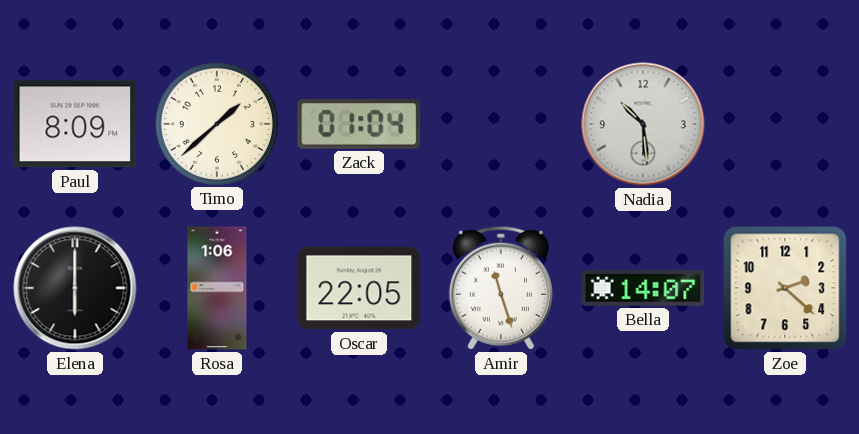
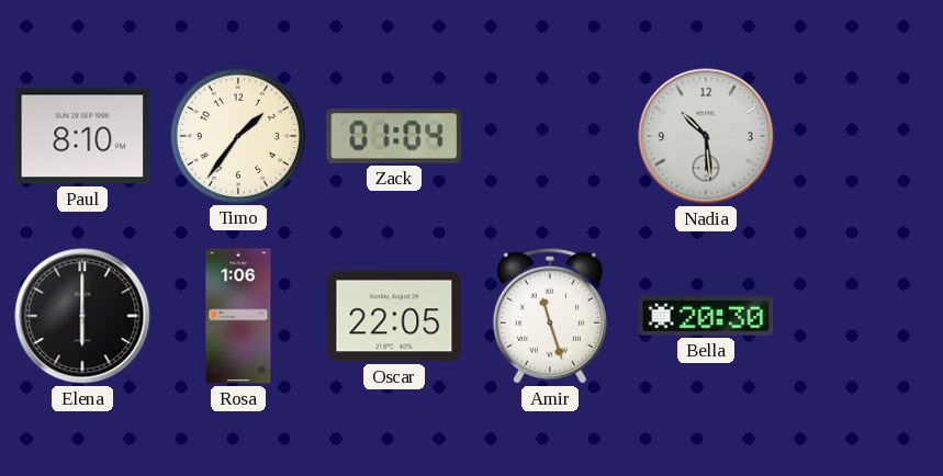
Paul: 8:09 -> 8:10 (82, 136)
Timo: 1:38 -> 1:36 (237, 135)
Bella: 14:07 -> 20:30 (706, 316)
Zoe: 2:22 -> none (785, 288)
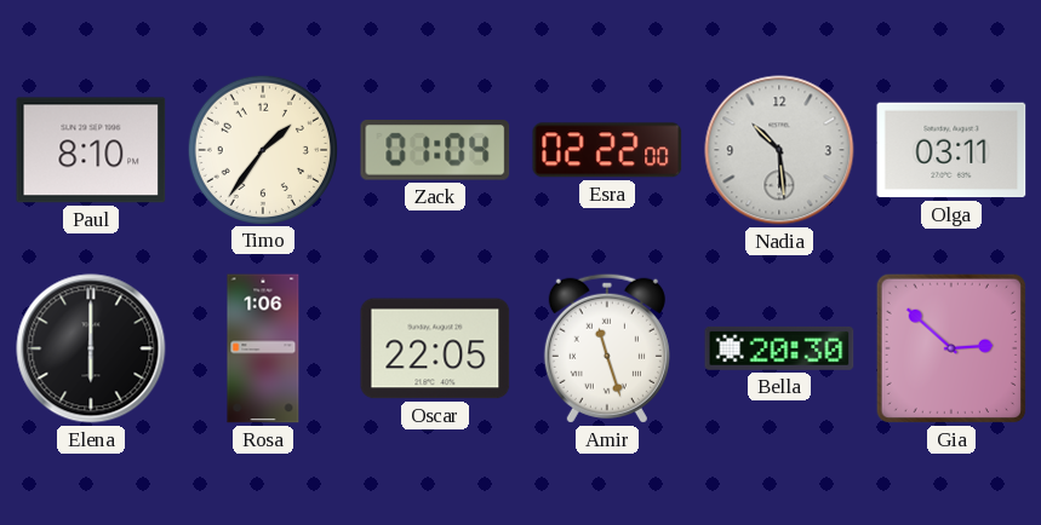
Esra: none -> 02:22 (607, 150)
Olga: none -> 03:11 (951, 150)
Gia: none -> 2:52 (951, 348)
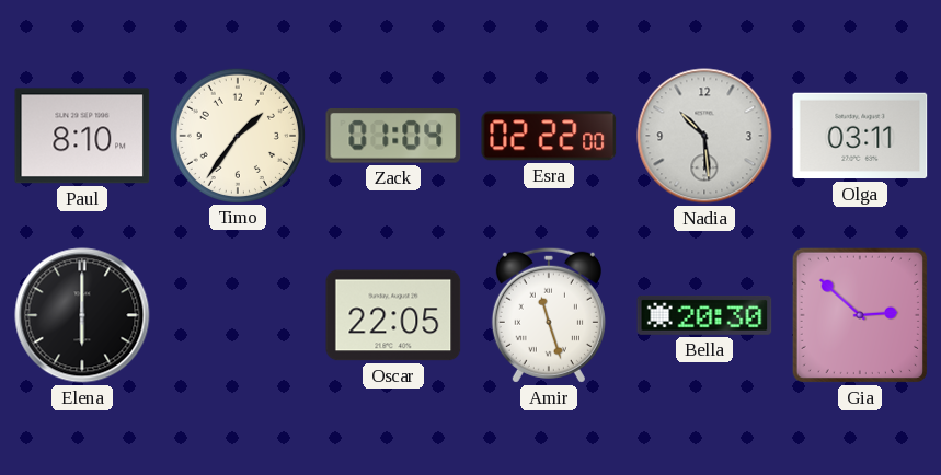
Rosa: 1:06 -> none (263, 348)
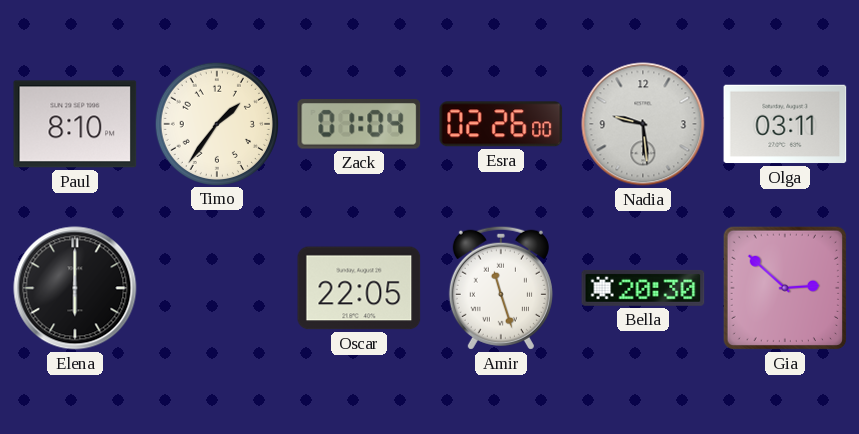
Esra: 02:22 -> 02:26 (501, 124)
Nadia: 10:29 -> 9:29 (643, 124)
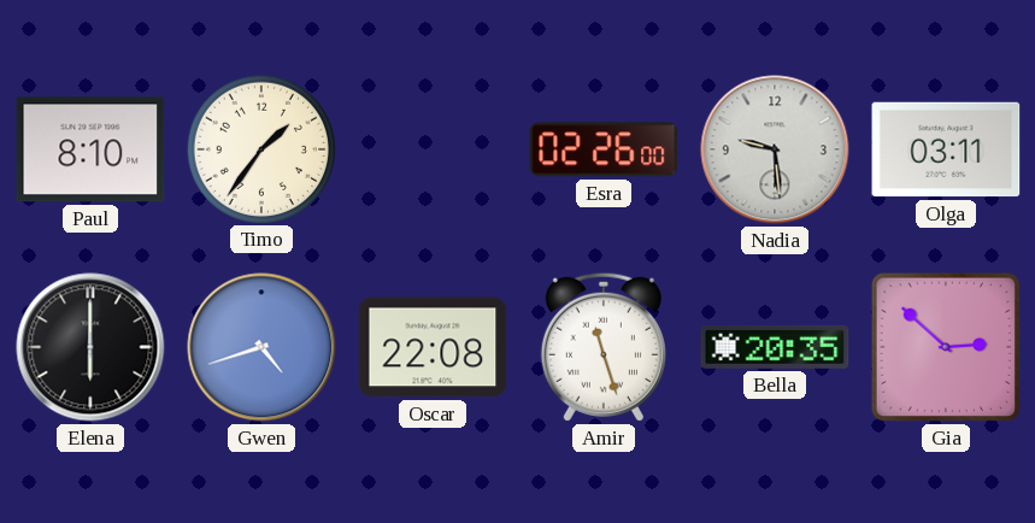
Zack: 01:04 -> none (359, 125)
Gwen: none -> 4:42 (261, 347)
Oscar: 22:05 -> 22:08 (433, 347)
Bella: 20:30 -> 20:35 (775, 347)
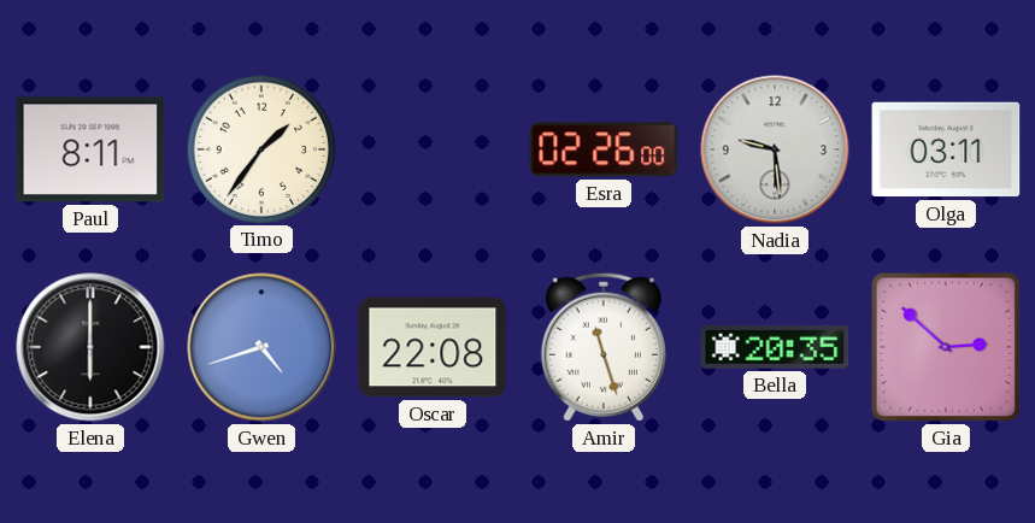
Paul: 8:10 -> 8:11 (90, 149)
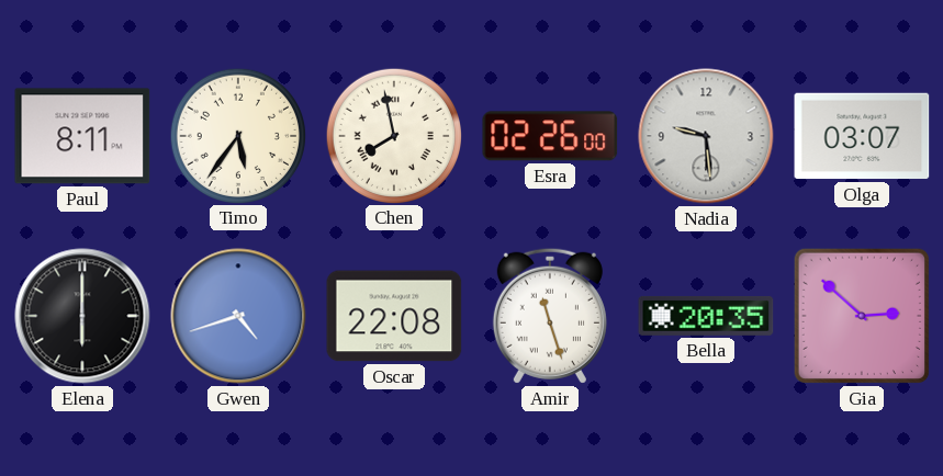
Timo: 1:36 -> 5:36 (237, 135)
Chen: none -> 7:58 (393, 135)
Olga: 03:11 -> 03:07 (862, 136)
